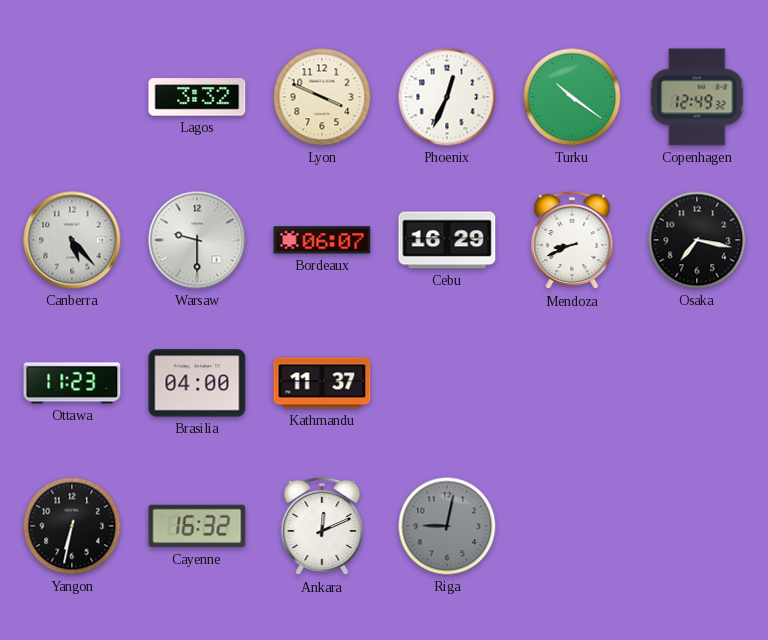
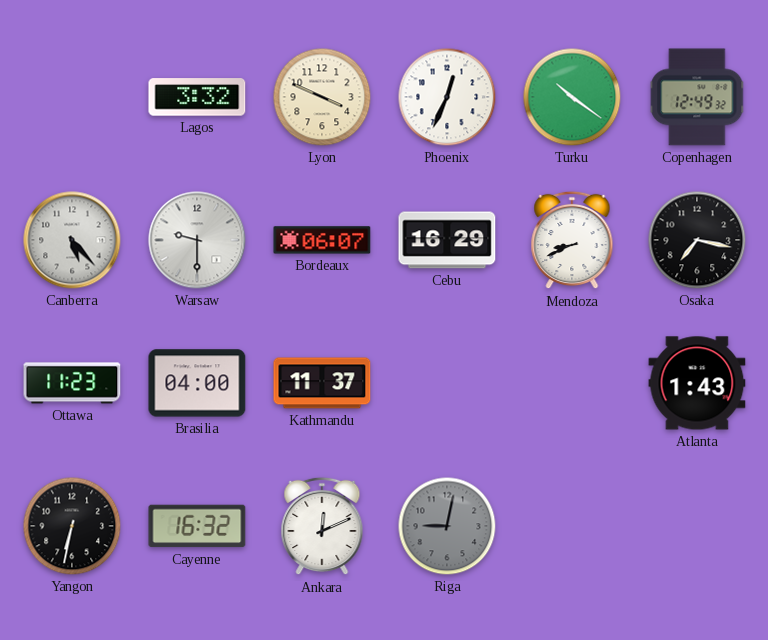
Atlanta: none -> 1:43 (697, 383)
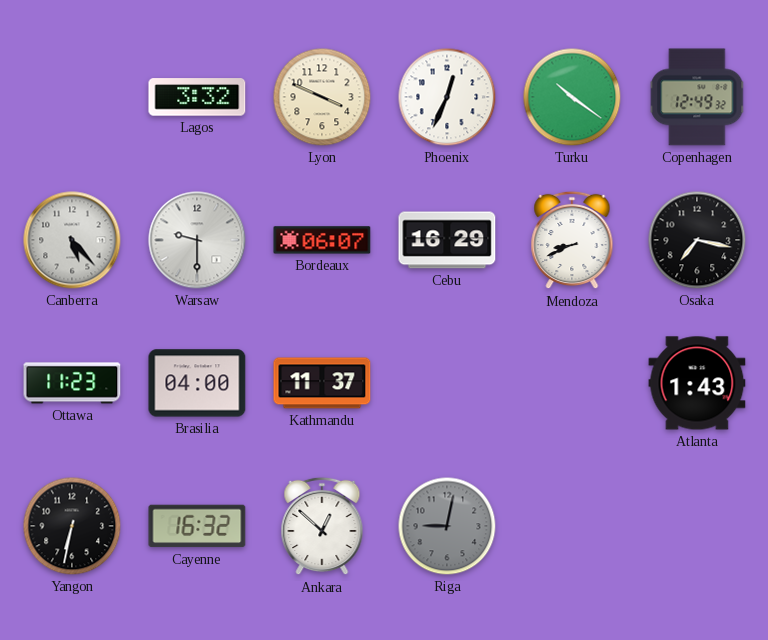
Ankara: 12:11 -> 12:52 (322, 526)
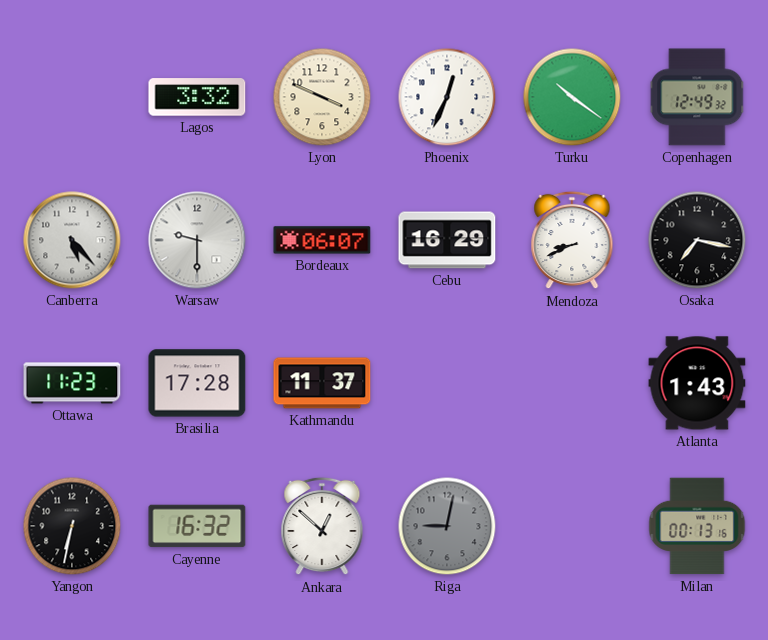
Brasilia: 04:00 -> 17:28 (197, 383)
Milan: none -> 00:13 (697, 526)
